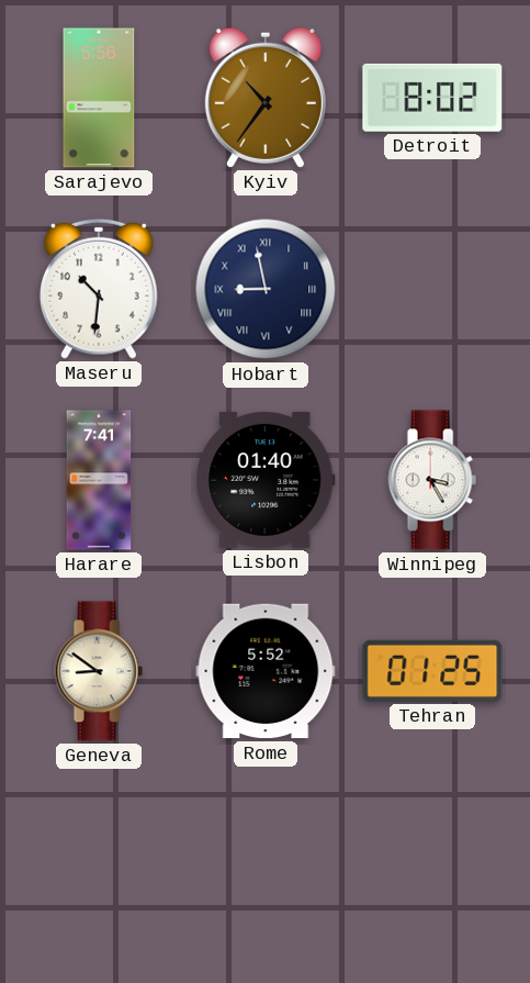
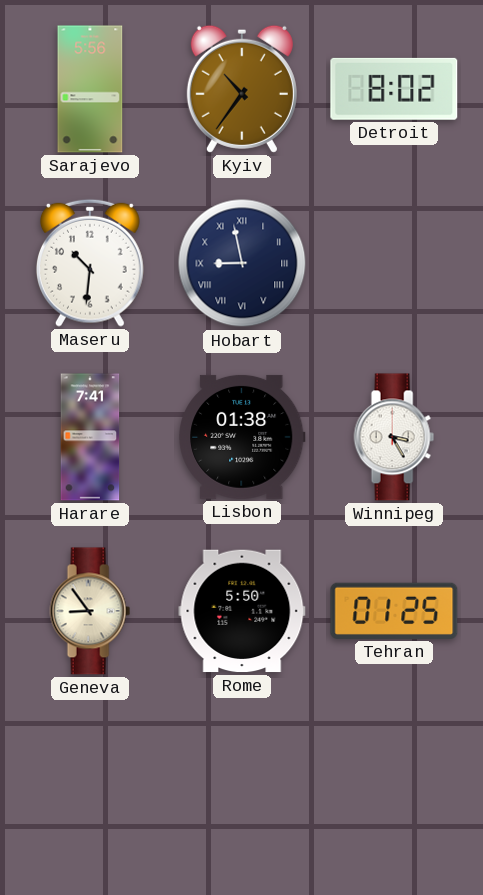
Lisbon: 01:40 -> 01:38 (243, 437)
Geneva: 8:51 -> 8:54 (90, 611)
Rome: 5:52 -> 5:50 (242, 611)
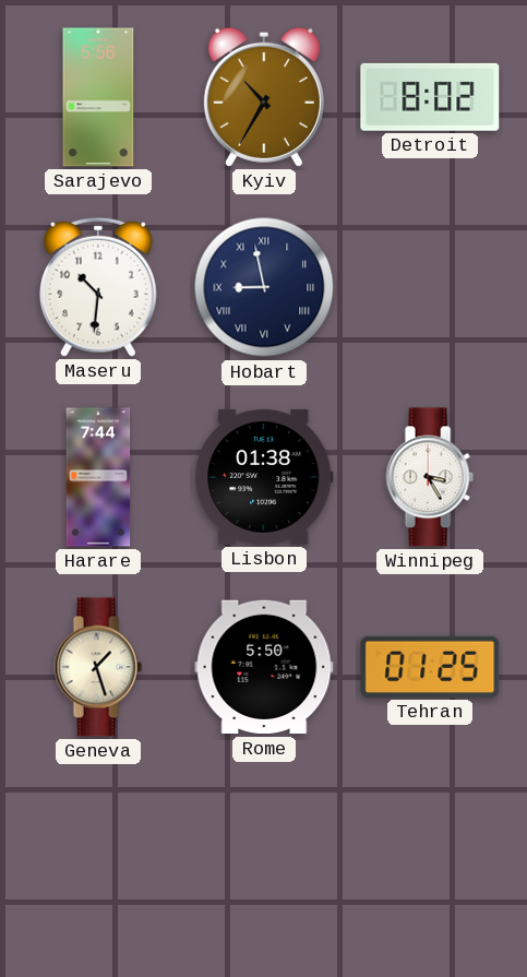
Kyiv: 10:36 -> 10:35 (264, 97)
Harare: 7:41 -> 7:44 (98, 477)
Geneva: 8:54 -> 1:27 (98, 667)
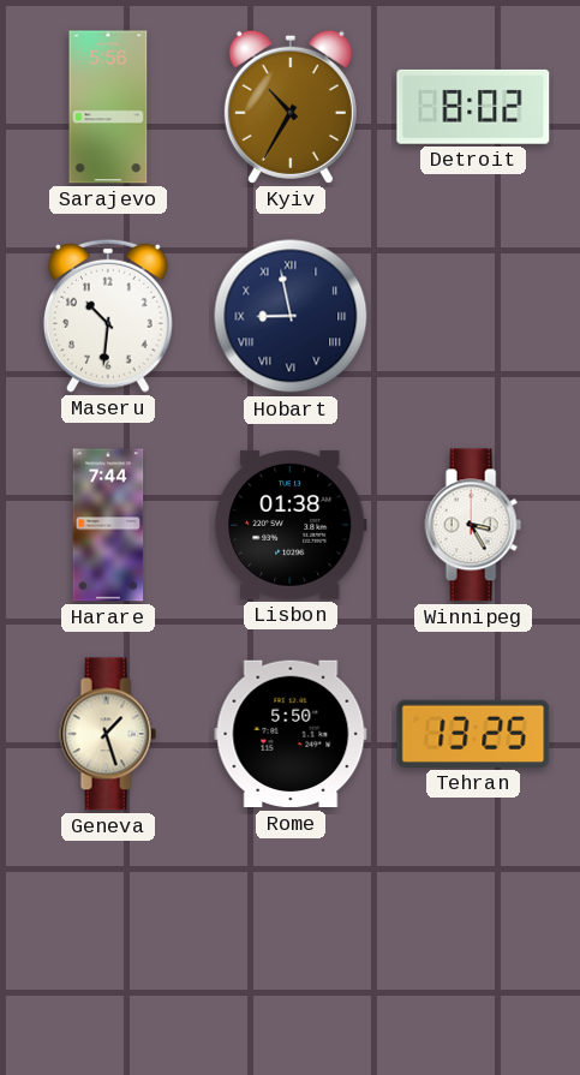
Tehran: 01:25 -> 13:25 (473, 734)
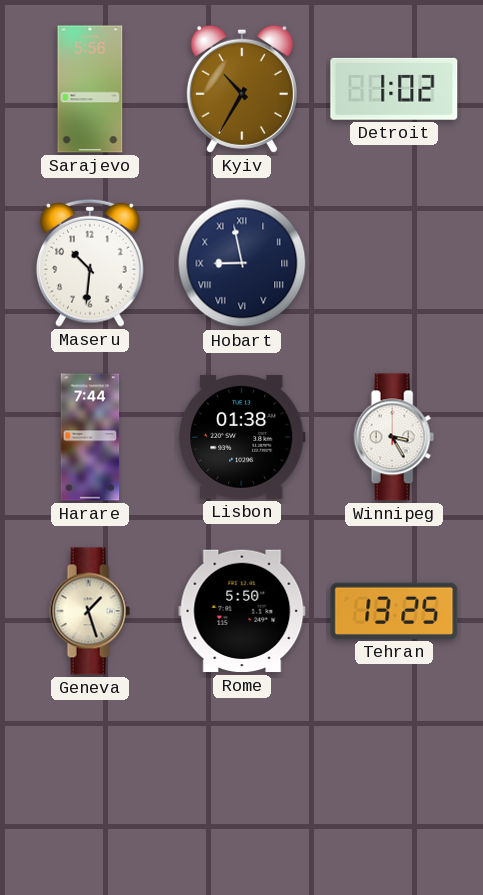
Detroit: 8:02 -> 1:02 (394, 89)
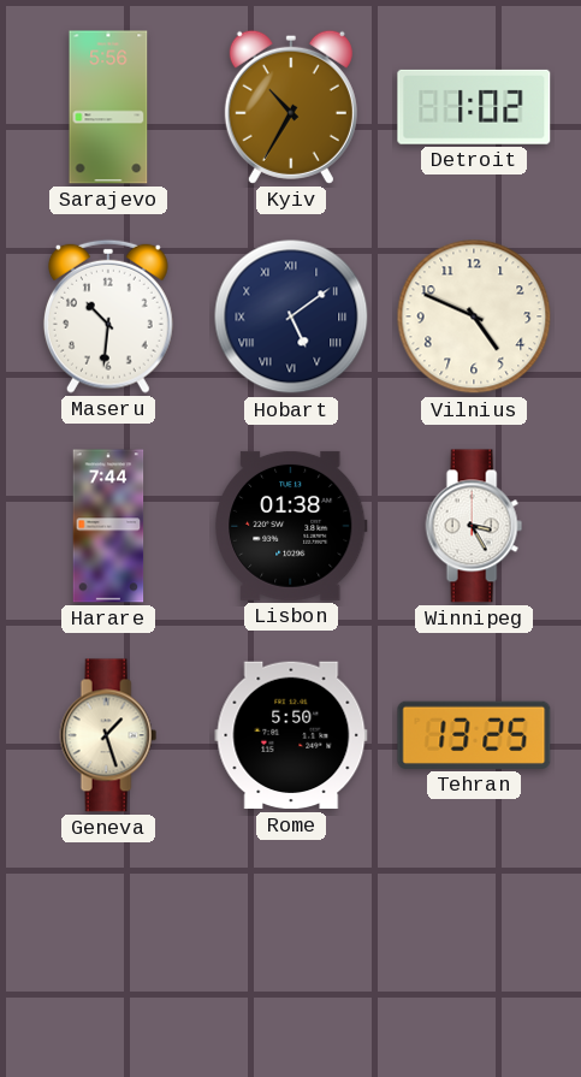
Hobart: 8:58 -> 5:09 (291, 316)
Vilnius: none -> 4:49 (474, 316)
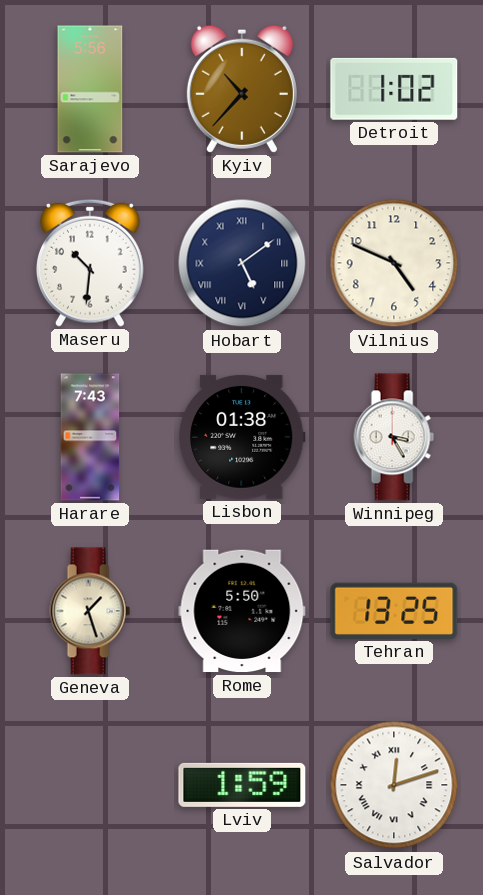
Kyiv: 10:35 -> 10:37 (242, 89)
Harare: 7:44 -> 7:43 (90, 437)
Lviv: none -> 1:59 (242, 785)
Salvador: none -> 12:12 (394, 785)
